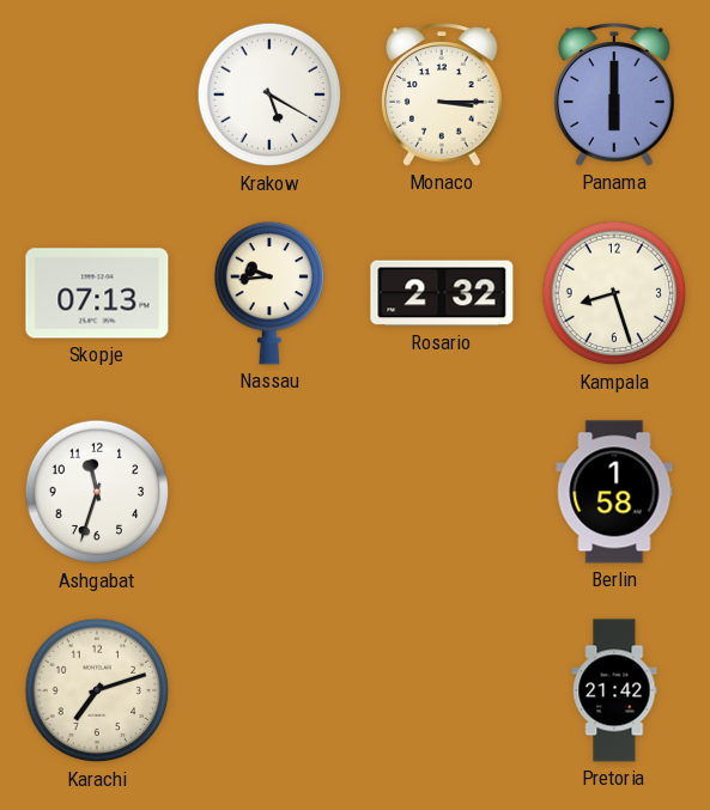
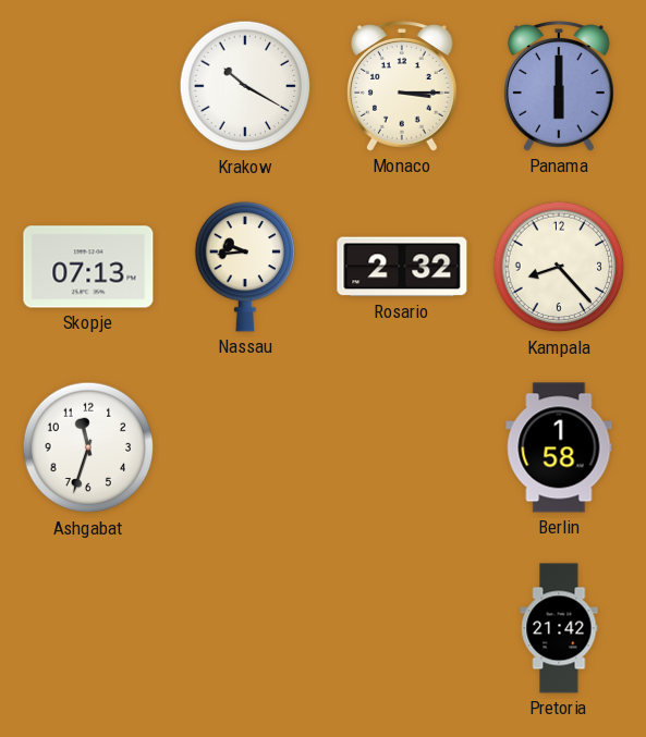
Krakow: 5:20 -> 10:20 (245, 86)
Kampala: 8:27 -> 8:23 (559, 267)
Karachi: 7:12 -> none (97, 690)
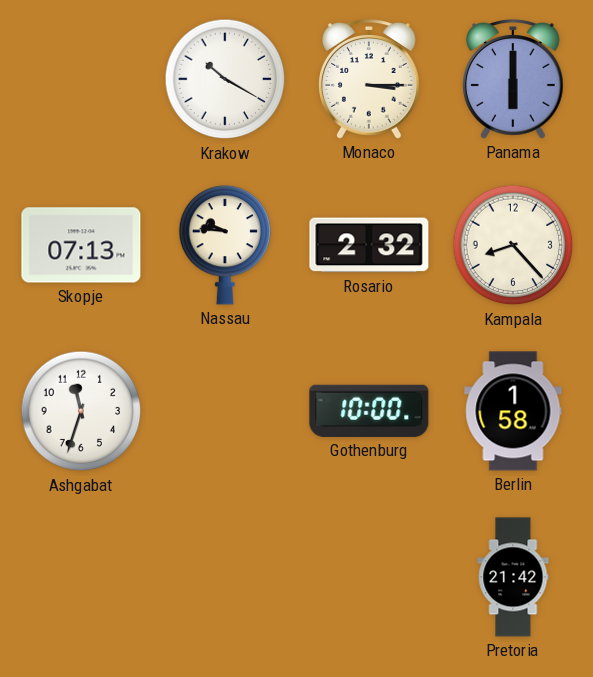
Nassau: 9:44 -> 9:46 (225, 245)
Gothenburg: none -> 10:00 (369, 411)
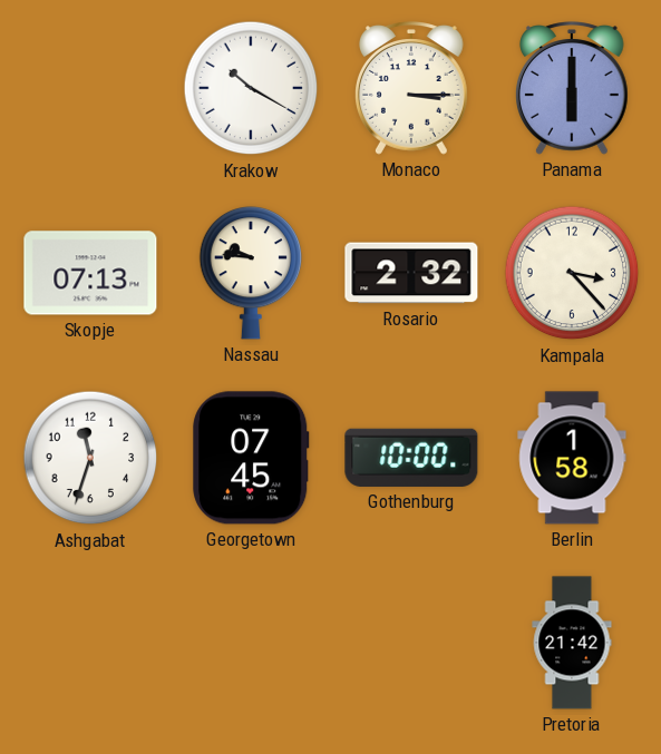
Kampala: 8:23 -> 3:23 (572, 273)
Georgetown: none -> 07:45 (251, 458)
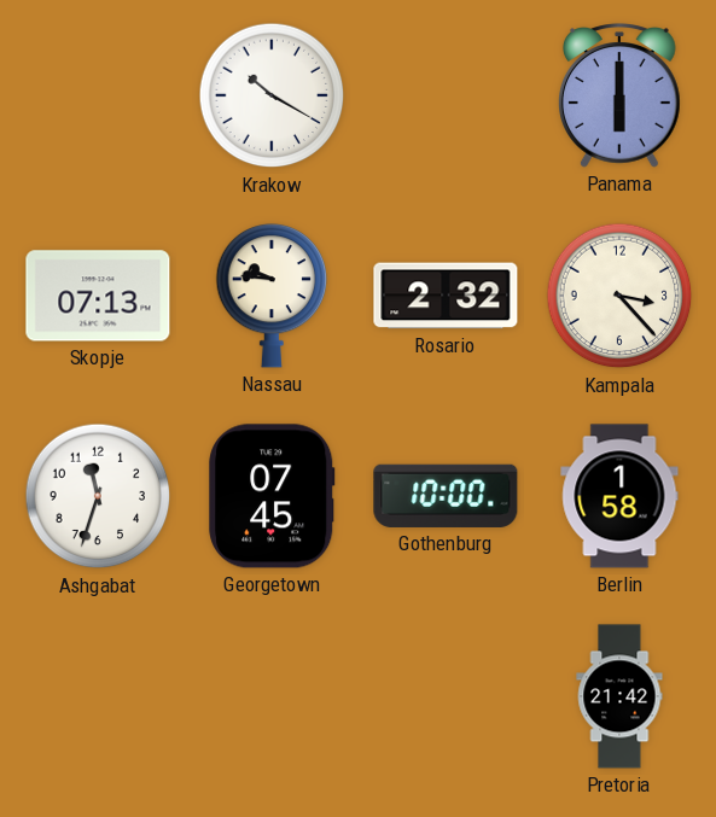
Monaco: 3:15 -> none (412, 88)
